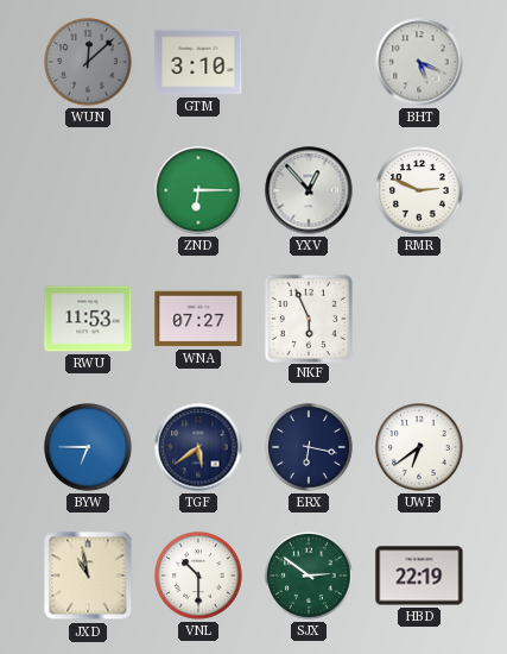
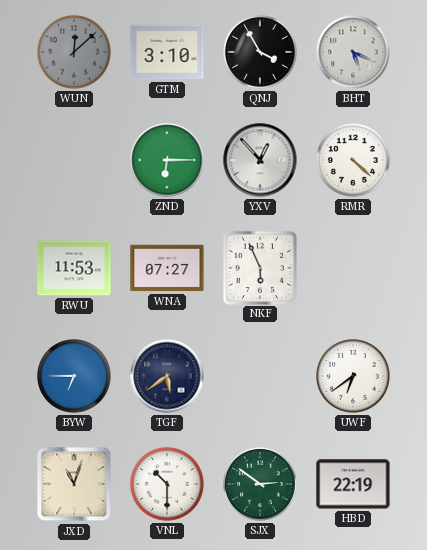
QNJ: none -> 3:55 (261, 53)
RMR: 2:49 -> 4:22 (354, 161)
ERX: 6:17 -> none (310, 448)
JXD: 10:58 -> 11:03 (74, 484)
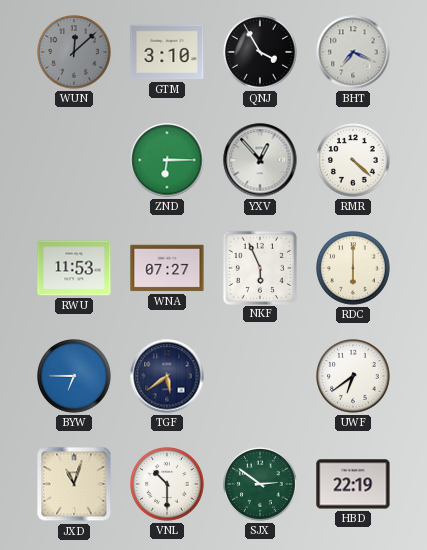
BHT: 5:19 -> 7:19 (353, 52)
RDC: none -> 6:00 (354, 269)
